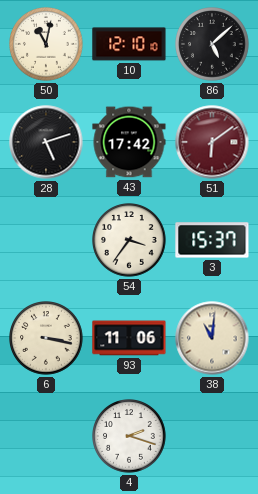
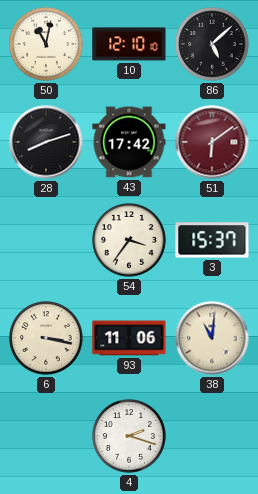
28: 5:12 -> 8:12 (46, 142)
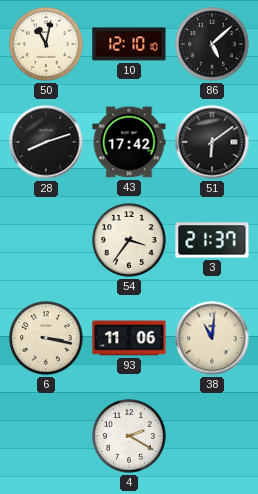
51 dial: burgundy -> black (212, 142)
3: 15:37 -> 21:37 (212, 240)
4: 2:18 -> 2:20 (130, 437)
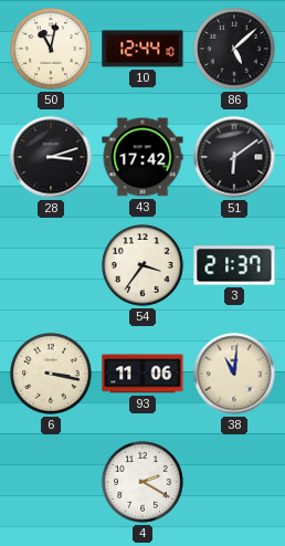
10: 12:10 -> 12:44 (142, 49)
28: 8:12 -> 3:12 (51, 157)
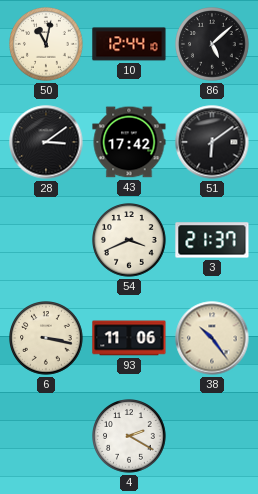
28: 3:12 -> 3:09 (46, 142)
54: 3:36 -> 3:41 (130, 241)
38: 11:01 -> 10:24 (212, 338)
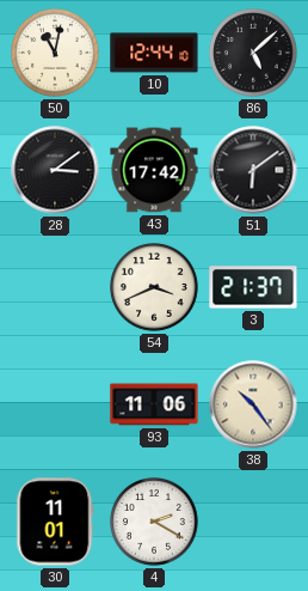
6: 3:17 -> none (47, 339)
30: none -> 11:01 (55, 522)
